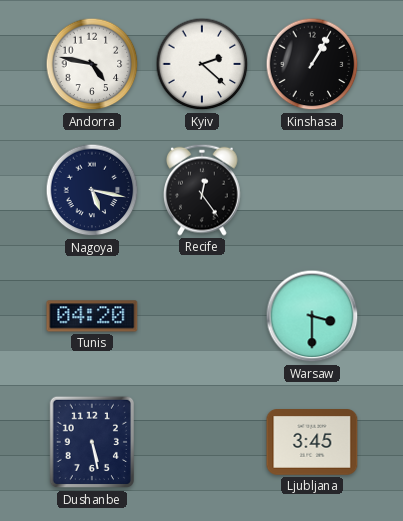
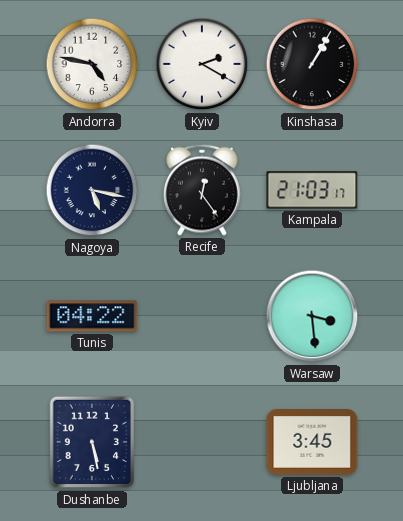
Kyiv: 2:22 -> 2:20 (202, 64)
Kampala: none -> 21:03 (312, 190)
Tunis: 04:20 -> 04:22 (92, 316)
Warsaw: 3:30 -> 3:29 (312, 316)
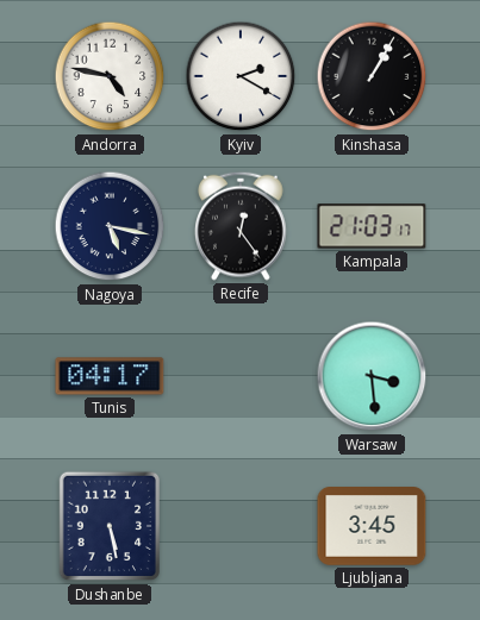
Tunis: 04:22 -> 04:17 (110, 376)
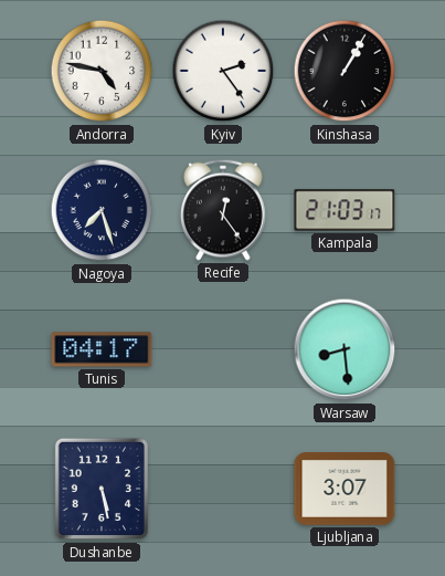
Kyiv: 2:20 -> 2:24 (223, 71)
Nagoya: 5:17 -> 7:27 (102, 210)
Warsaw: 3:29 -> 8:29 (345, 349)
Ljubljana: 3:45 -> 3:07 (345, 490)
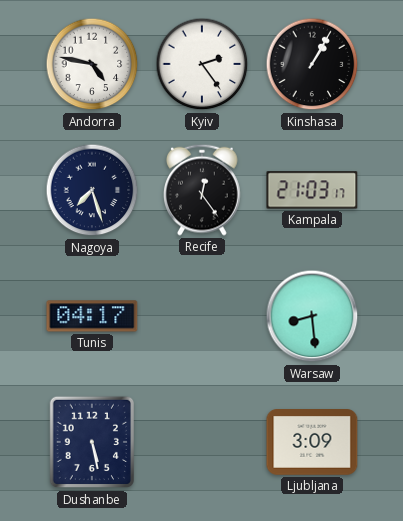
Ljubljana: 3:07 -> 3:09 (312, 443)
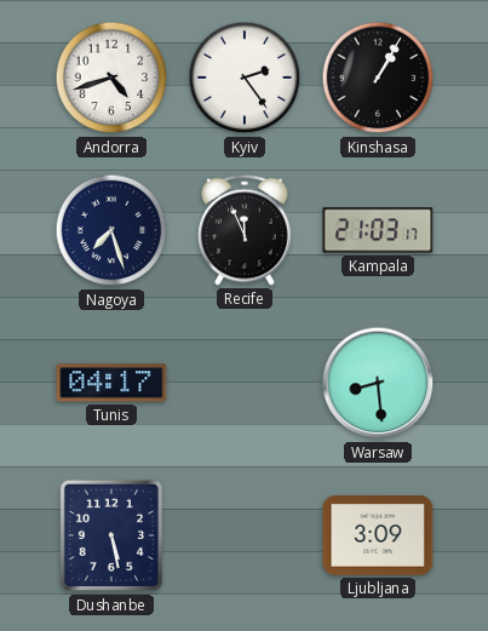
Andorra: 4:47 -> 4:42 (111, 78)
Recife: 12:24 -> 11:56 (246, 230)
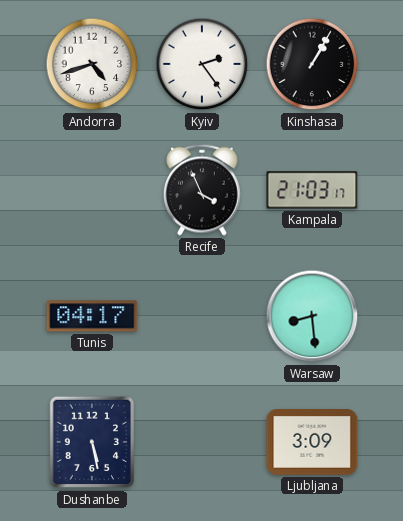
Nagoya: 7:27 -> none (111, 230)
Recife: 11:56 -> 3:56 (203, 190)
